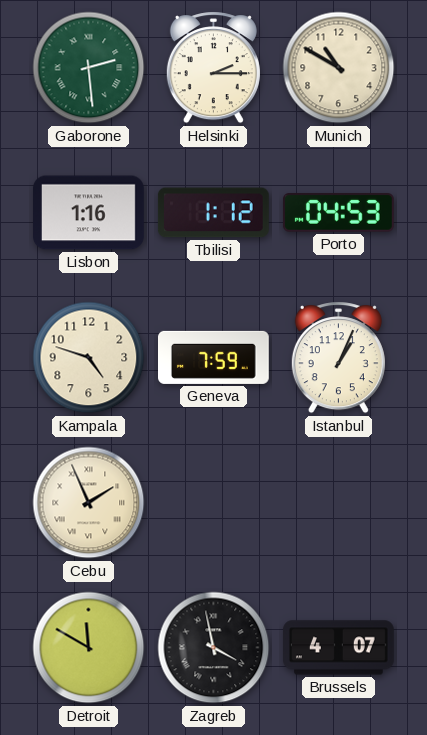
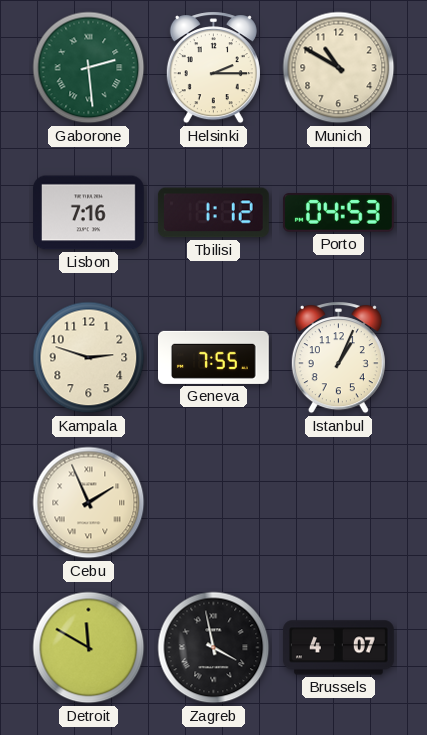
Lisbon: 1:16 -> 7:16 (89, 213)
Kampala: 4:48 -> 2:48 (89, 358)
Geneva: 7:59 -> 7:55 (214, 357)
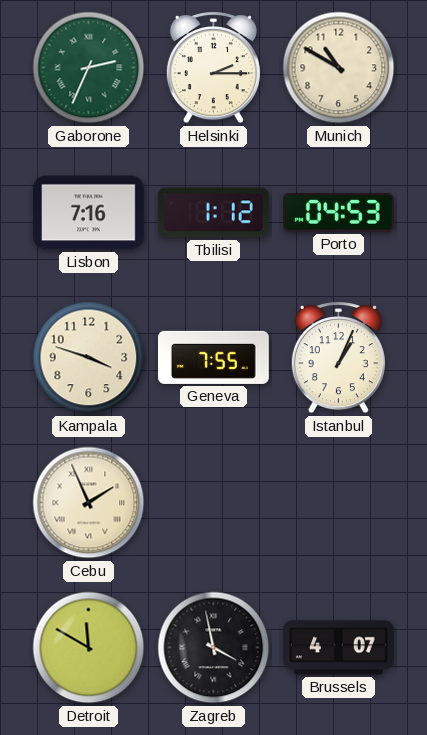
Gaborone: 2:29 -> 2:34 (89, 68)
Kampala: 2:48 -> 3:48 (89, 358)
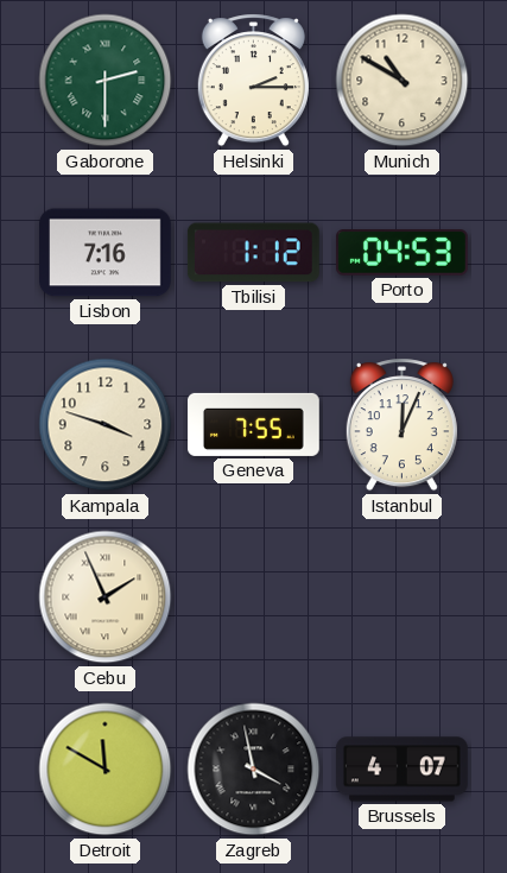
Gaborone: 2:34 -> 2:30 (106, 81)
Istanbul: 1:04 -> 12:04 (401, 425)
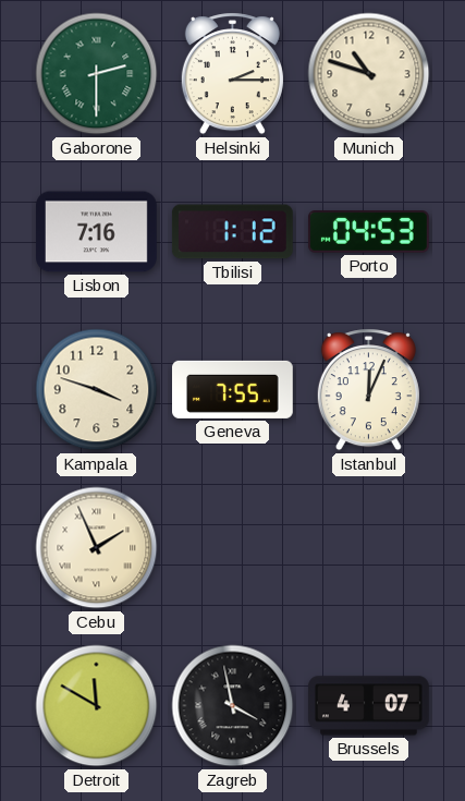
Munich: 10:50 -> 10:48 (369, 74)
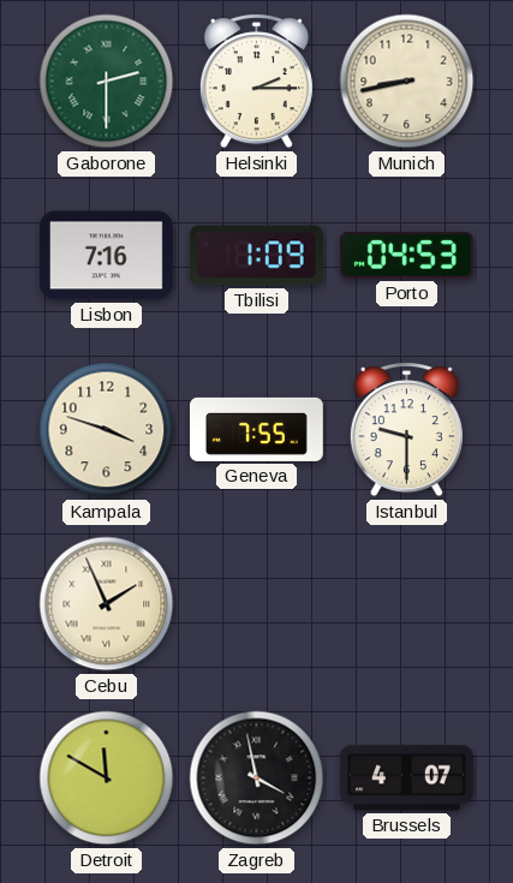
Munich: 10:48 -> 8:43 (407, 82)
Tbilisi: 1:12 -> 1:09 (256, 256)
Istanbul: 12:04 -> 9:30 (406, 430)
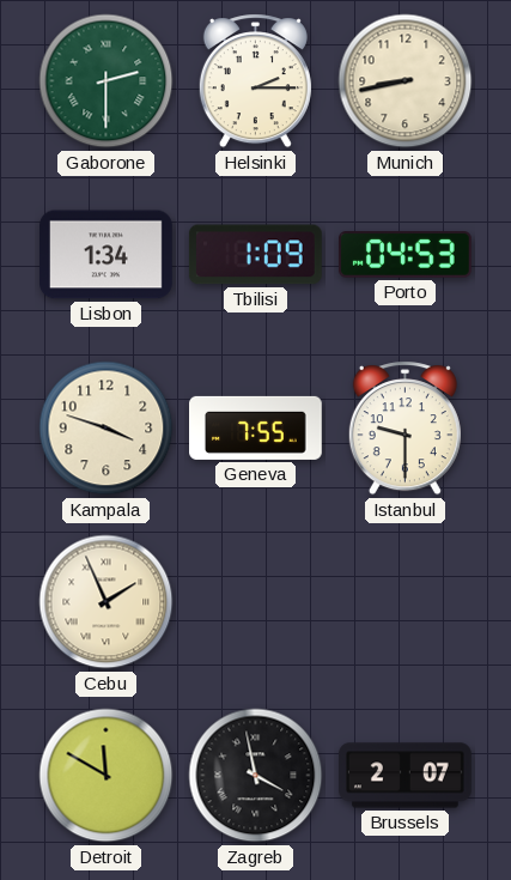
Lisbon: 7:16 -> 1:34 (107, 255)
Brussels: 4:07 -> 2:07 (406, 776)
